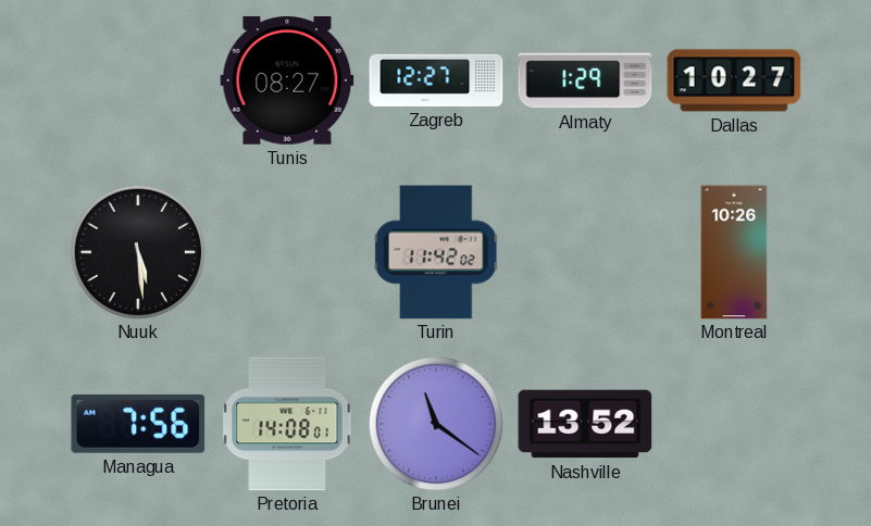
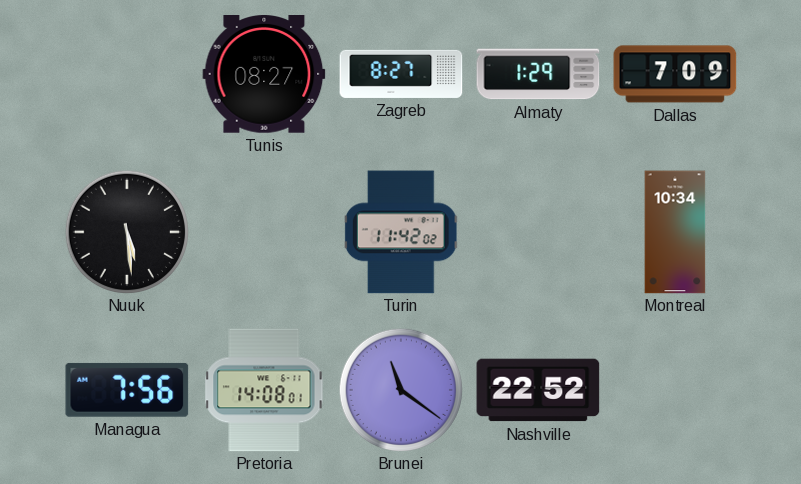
Zagreb: 12:27 -> 8:27 (401, 74)
Dallas: 10:27 -> 7:09 (675, 74)
Montreal: 10:26 -> 10:34 (675, 232)
Nashville: 13:52 -> 22:52 (538, 390)
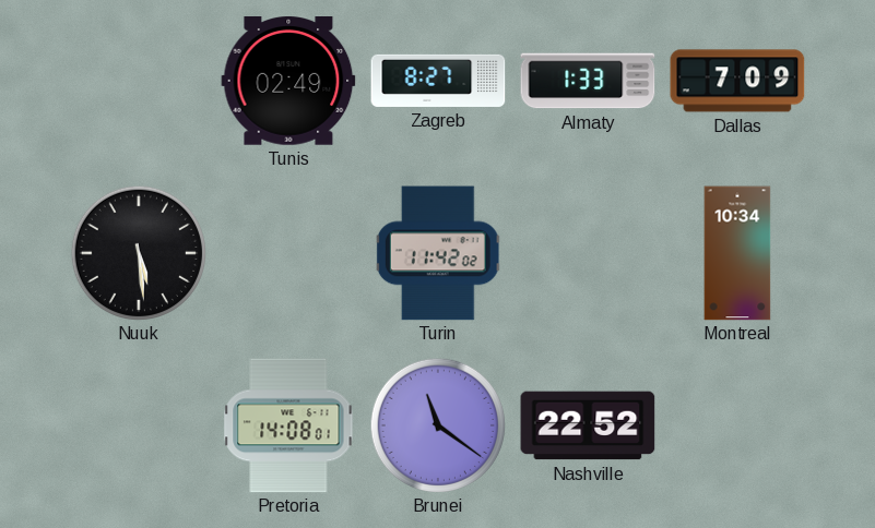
Tunis: 08:27 -> 02:49 (288, 82)
Almaty: 1:29 -> 1:33 (588, 81)
Managua: 7:56 -> none (127, 390)
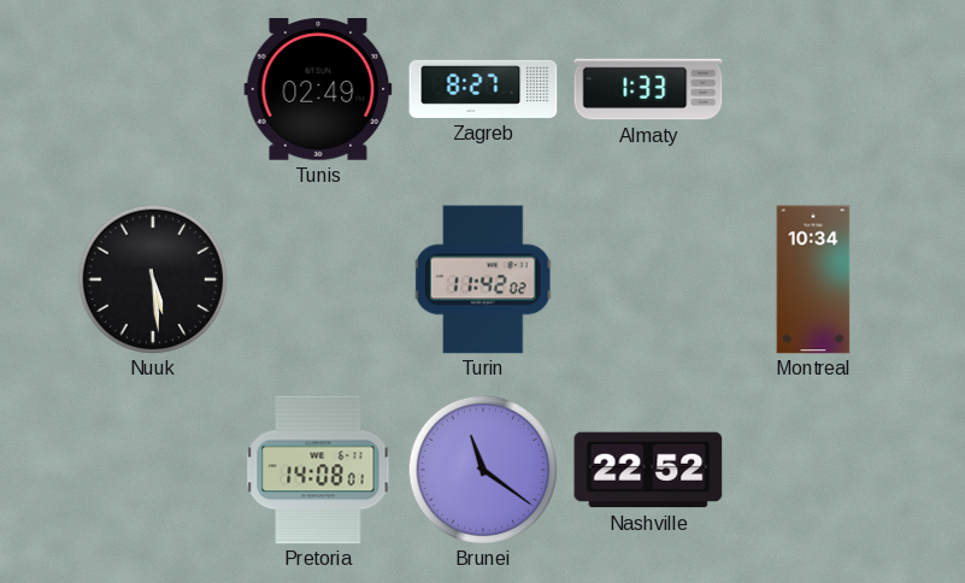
Dallas: 7:09 -> none (737, 81)
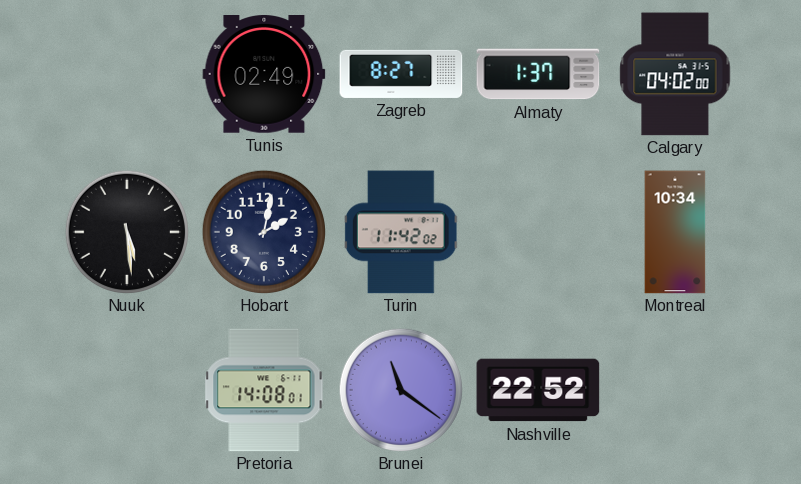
Almaty: 1:33 -> 1:37 (538, 74)
Calgary: none -> 04:02 (675, 74)
Hobart: none -> 2:02 (263, 231)
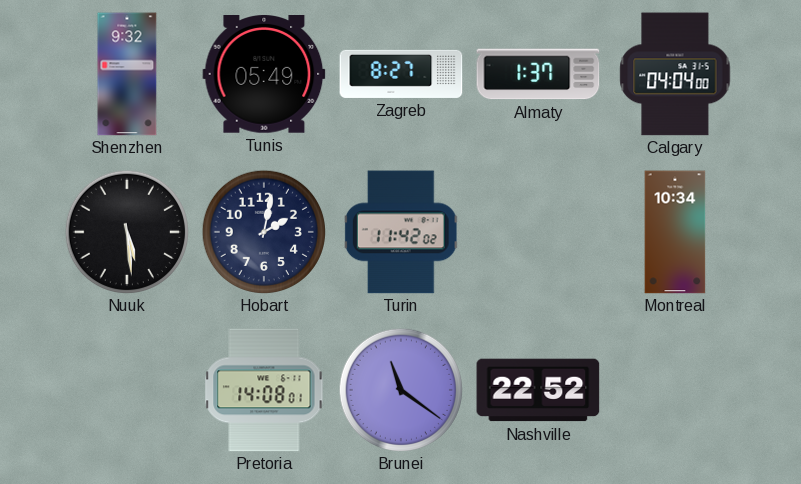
Shenzhen: none -> 9:32 (127, 74)
Tunis: 02:49 -> 05:49 (264, 75)
Calgary: 04:02 -> 04:04 (675, 74)
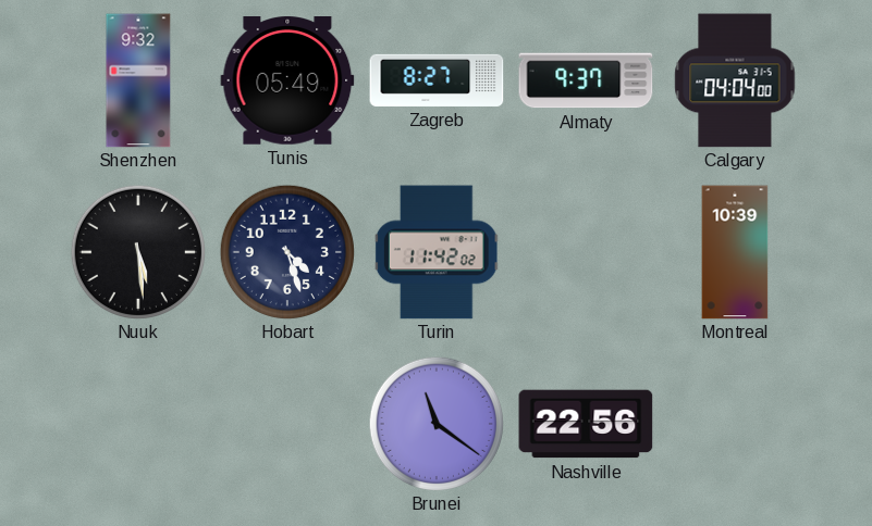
Almaty: 1:37 -> 9:37 (586, 80)
Hobart: 2:02 -> 4:27 (286, 251)
Montreal: 10:34 -> 10:39 (735, 252)
Pretoria: 14:08 -> none (264, 390)
Nashville: 22:52 -> 22:56 (586, 424)
